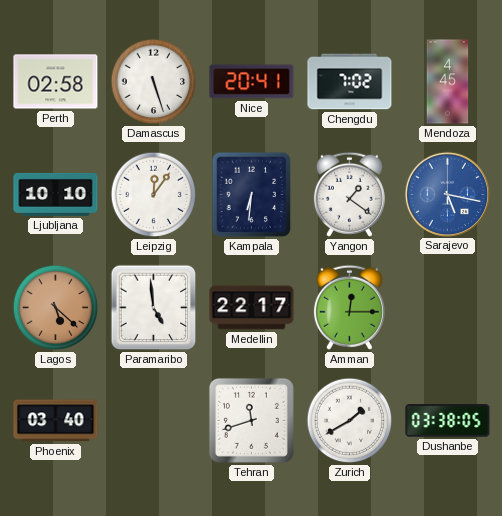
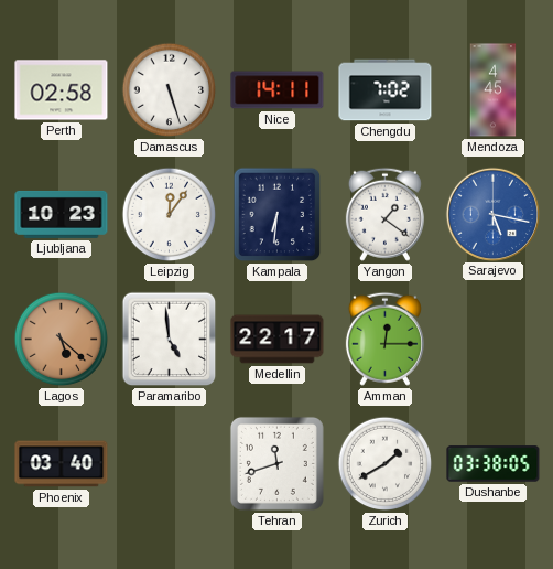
Nice: 20:41 -> 14:11 (278, 90)
Ljubljana: 10:10 -> 10:23 (62, 214)
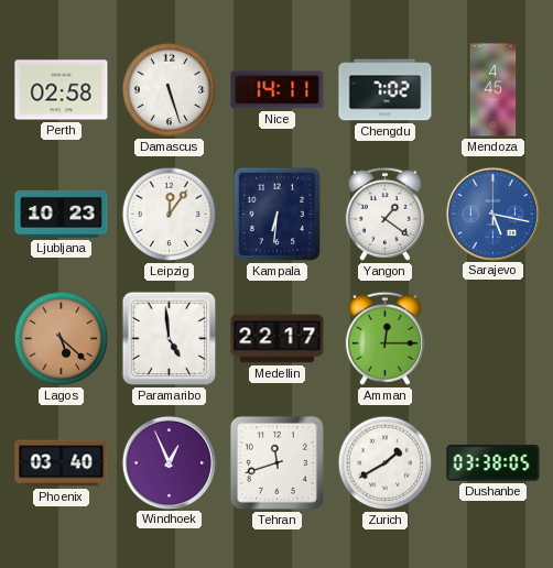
Windhoek: none -> 12:56 (169, 462)
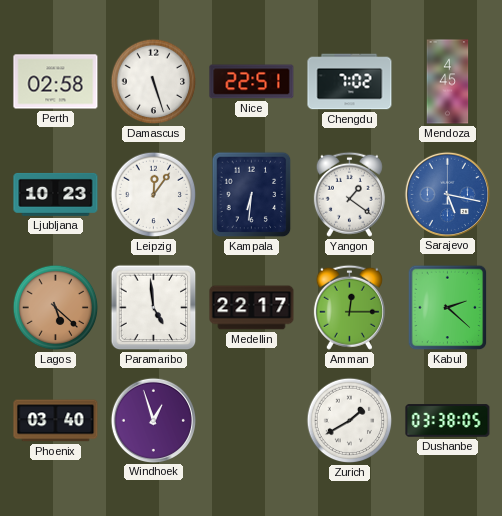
Nice: 14:11 -> 22:51 (252, 82)
Kabul: none -> 2:22 (448, 308)
Windhoek: 12:56 -> 12:57 (153, 420)
Tehran: 11:42 -> none (276, 462)
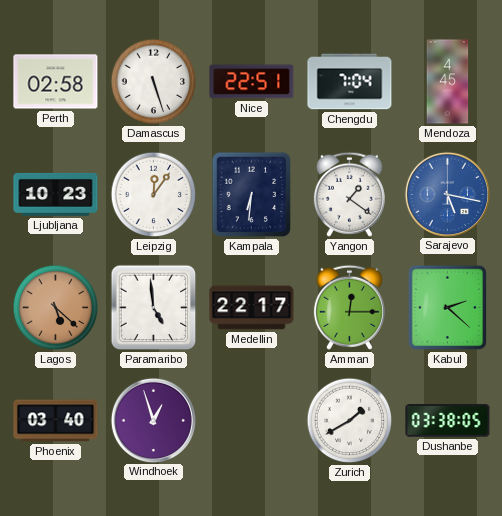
Chengdu: 7:02 -> 7:04 (350, 82)
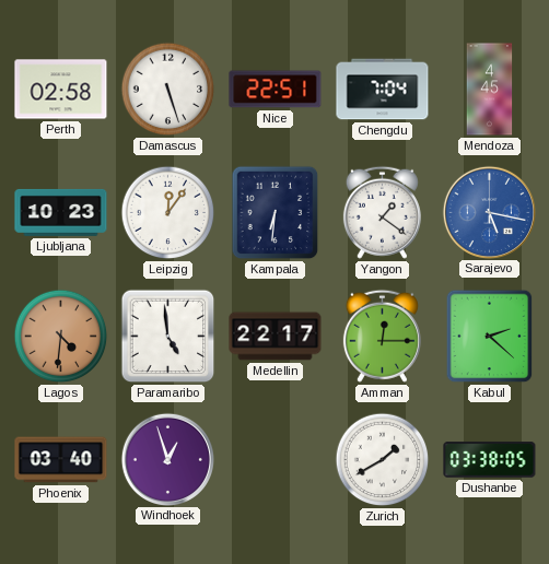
Lagos: 5:22 -> 4:31 (61, 337)
